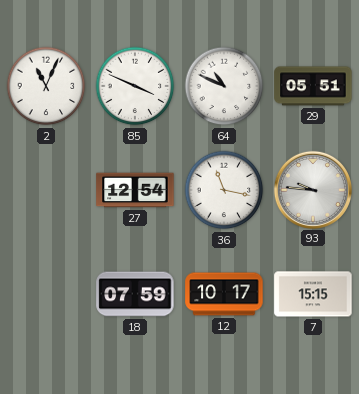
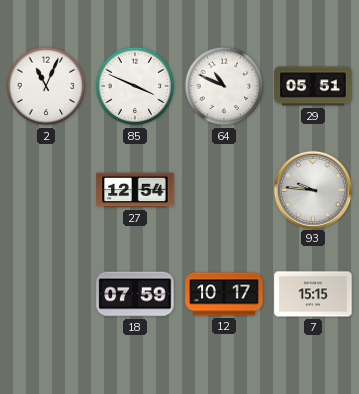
36: 11:17 -> none (224, 190)
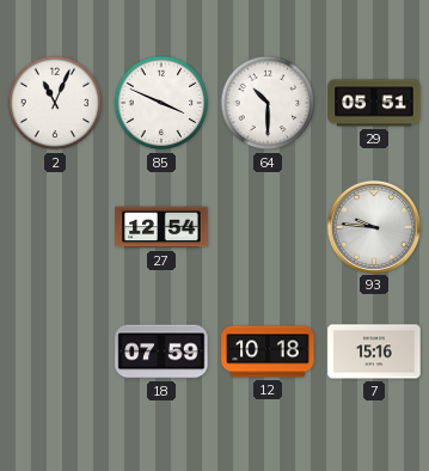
64: 10:49 -> 10:30 (268, 103)
12: 10:17 -> 10:18 (268, 351)
7: 15:15 -> 15:16 (374, 351)
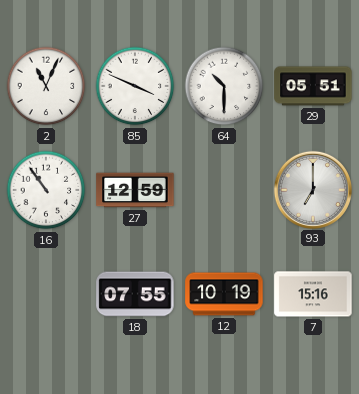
16: none -> 10:54 (46, 190)
27: 12:54 -> 12:59 (135, 190)
93: 9:46 -> 7:00 (312, 189)
18: 07:59 -> 07:55 (135, 294)
12: 10:18 -> 10:19 (224, 294)
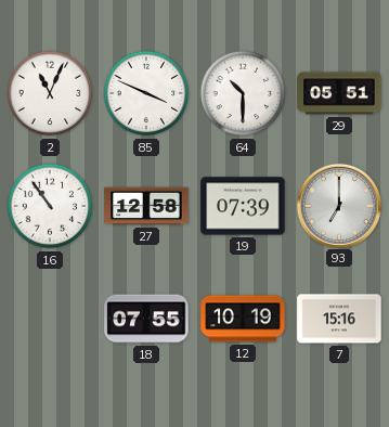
27: 12:59 -> 12:58 (146, 206)
19: none -> 07:39 (243, 206)
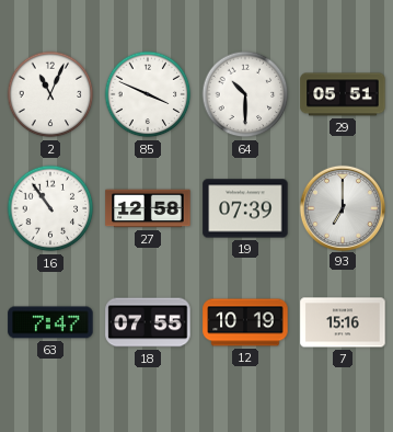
63: none -> 7:47 (50, 322)
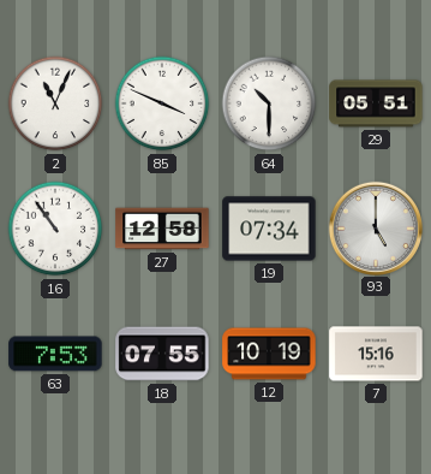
19: 07:39 -> 07:34 (269, 229)
93: 7:00 -> 5:00 (375, 227)
63: 7:47 -> 7:53 (55, 354)
